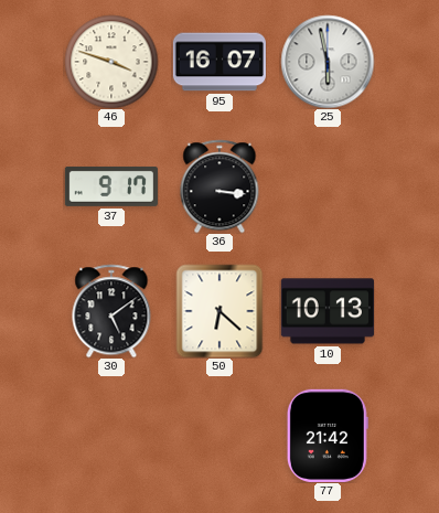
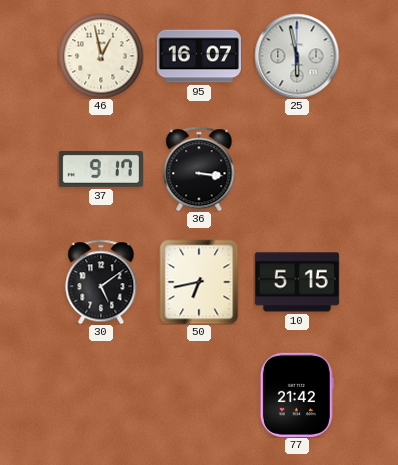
46: 3:48 -> 12:58 (101, 56)
50: 6:22 -> 6:43 (199, 282)
10: 10:13 -> 5:15 (297, 282)
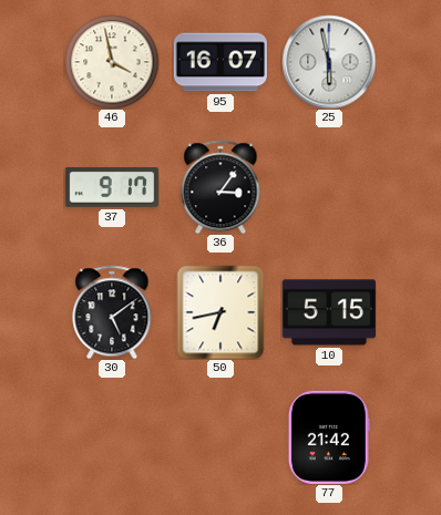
46: 12:58 -> 3:58 (112, 62)
36: 3:16 -> 3:06 (221, 187)
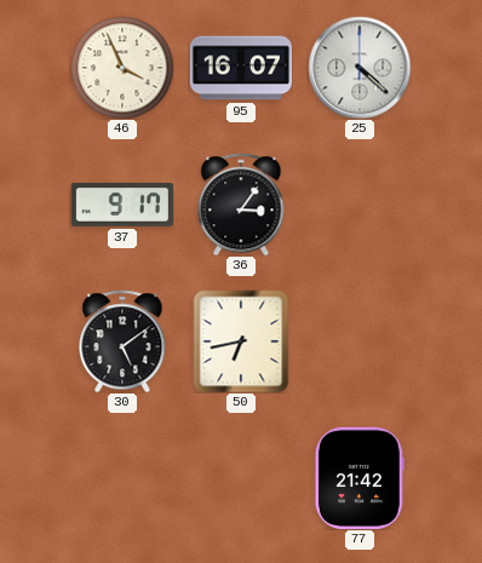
46: 3:58 -> 3:56 (122, 68)
25: 5:58 -> 4:22 (360, 68)
10: 5:15 -> none (329, 312)
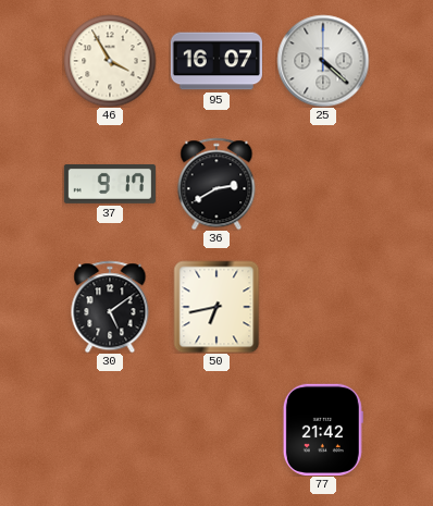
46: 3:56 -> 3:55 (110, 61)
36: 3:06 -> 2:40 (216, 184)
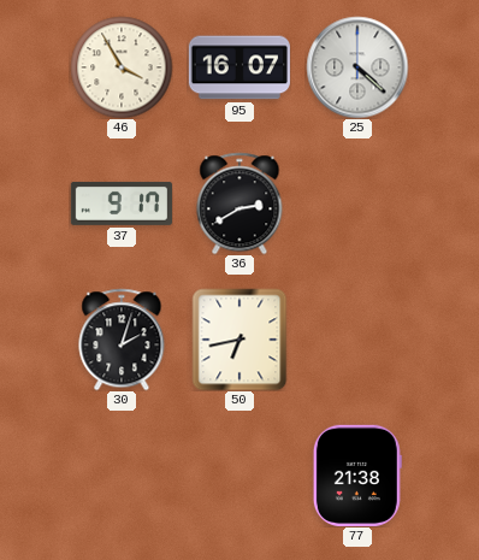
30: 5:09 -> 2:03 (122, 340)
77: 21:42 -> 21:38 (357, 476)
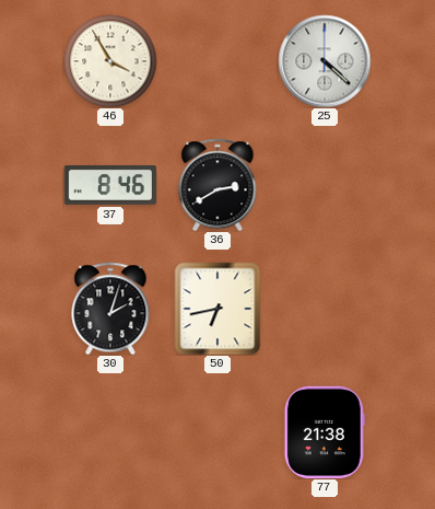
95: 16:07 -> none (239, 67)
37: 9:17 -> 8:46 (110, 185)
